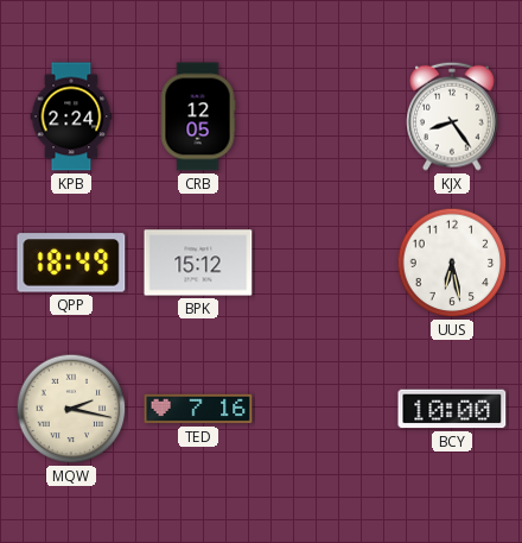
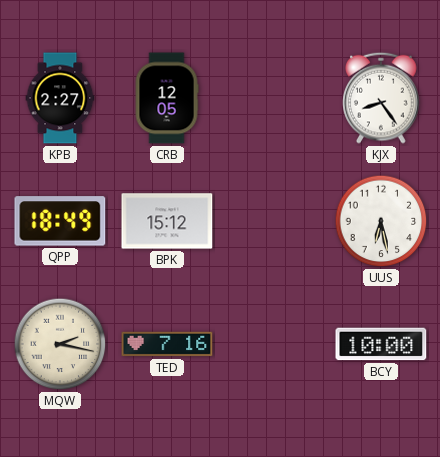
KPB: 2:24 -> 2:27 (60, 98)
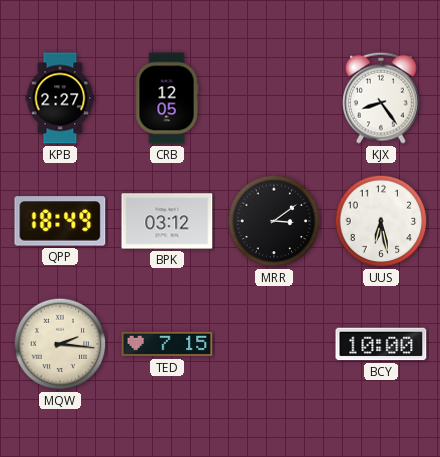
BPK: 15:12 -> 03:12 (167, 221)
MRR: none -> 3:09 (274, 221)
MQW: 2:17 -> 2:16 (60, 344)
TED: 7:16 -> 7:15 (167, 344)
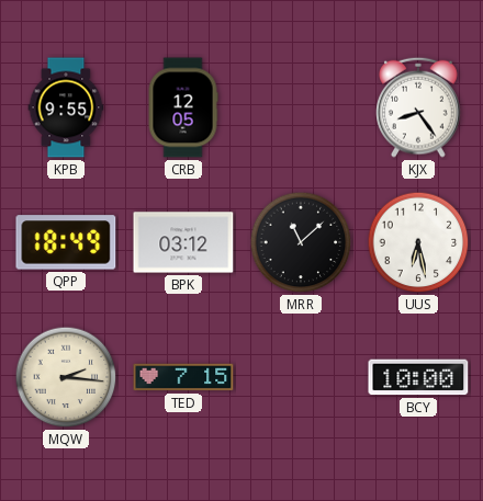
KPB: 2:27 -> 9:55 (66, 107)
MRR: 3:09 -> 11:08 (301, 242)
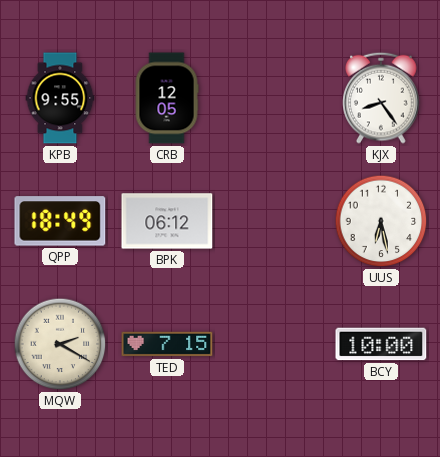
BPK: 03:12 -> 06:12 (167, 221)
MRR: 11:08 -> none (301, 242)
MQW: 2:16 -> 2:20 (60, 344)
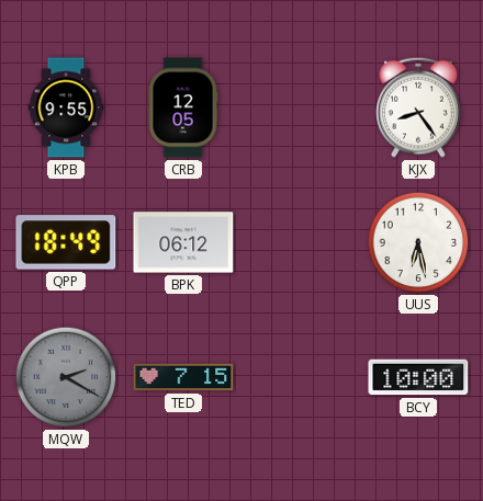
MQW dial: cream -> grey (66, 377)
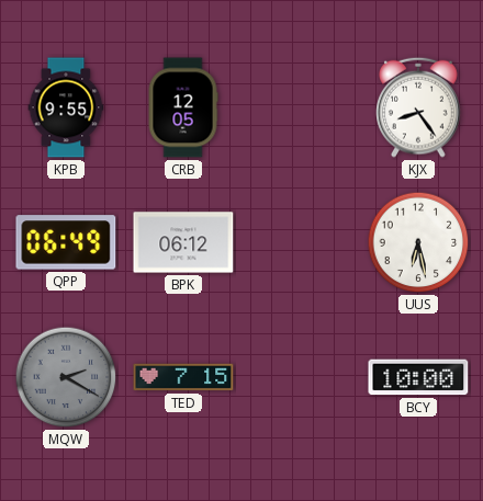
QPP: 18:49 -> 06:49 (66, 242)
